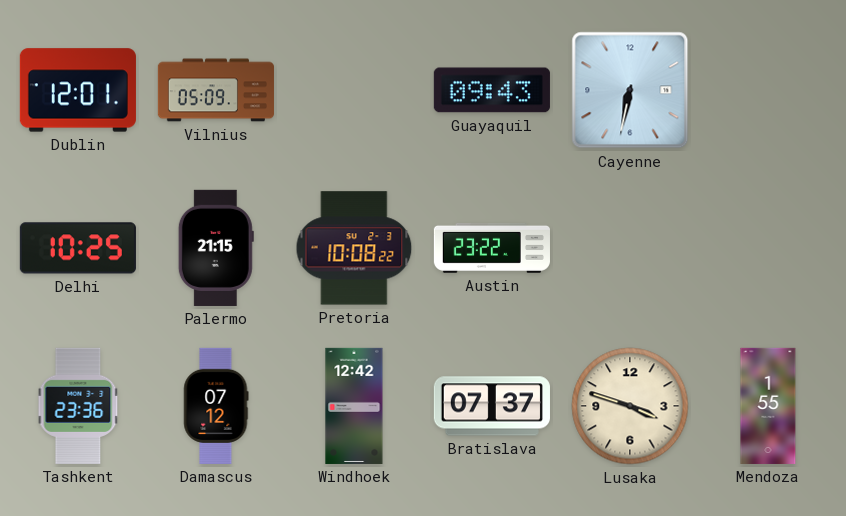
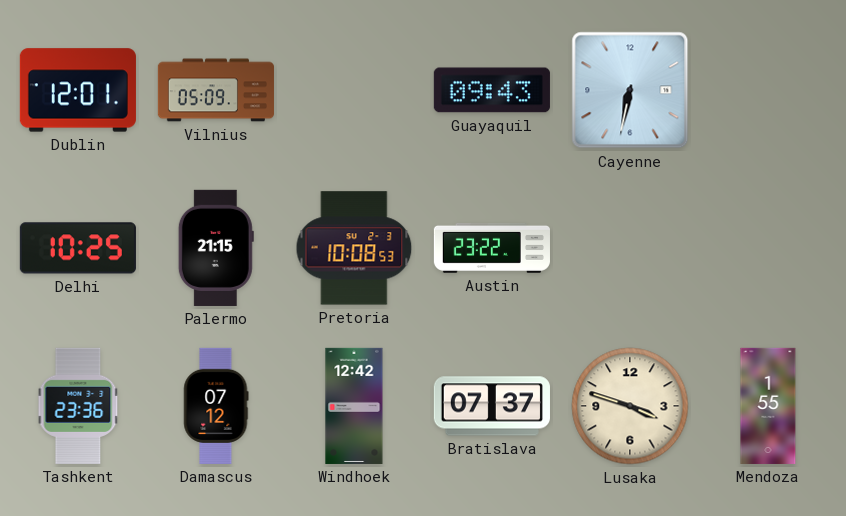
Pretoria: 10:08:22 -> 10:08:53 (354, 248)
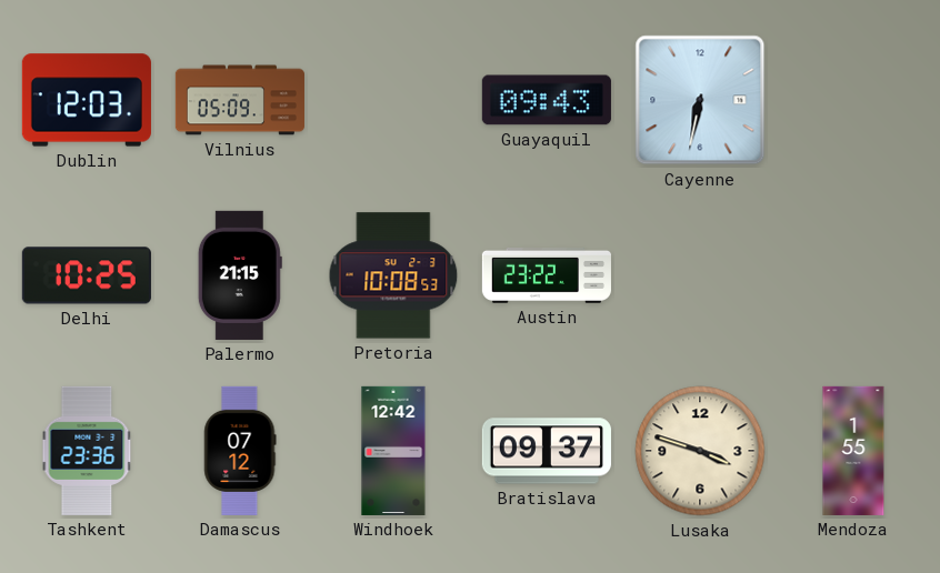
Dublin: 12:01 -> 12:03 (87, 100)
Bratislava: 07:37 -> 09:37 (547, 451)
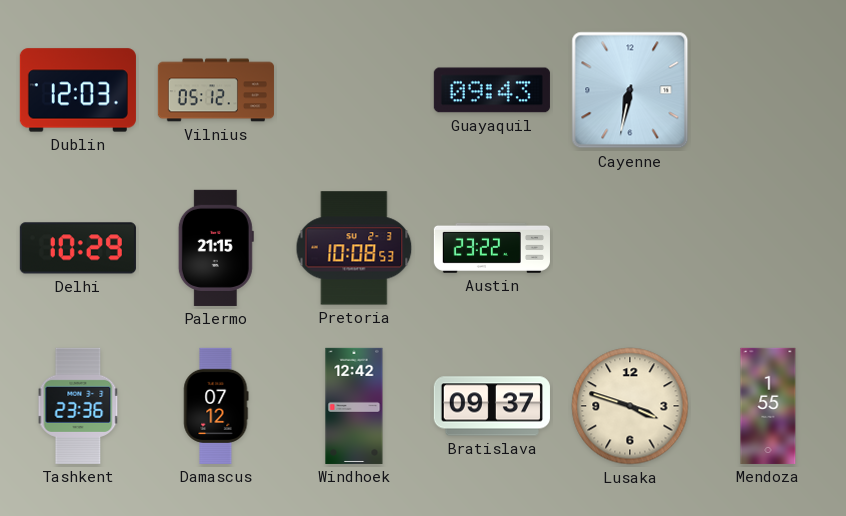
Vilnius: 05:09 -> 05:12 (216, 90)
Delhi: 10:25 -> 10:29 (78, 248)
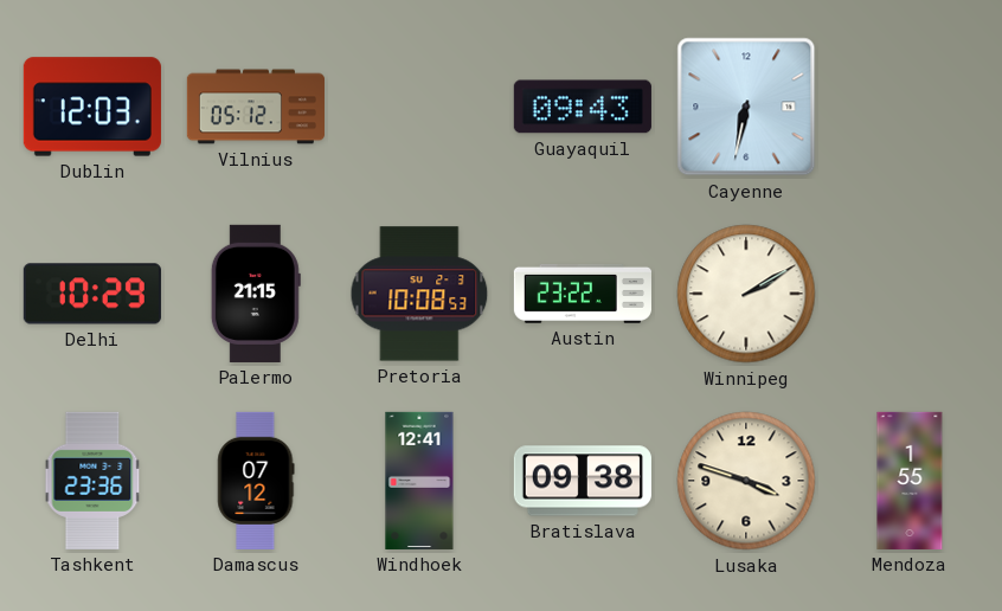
Winnipeg: none -> 2:10 (746, 294)
Windhoek: 12:42 -> 12:41 (419, 481)
Bratislava: 09:37 -> 09:38 (583, 481)
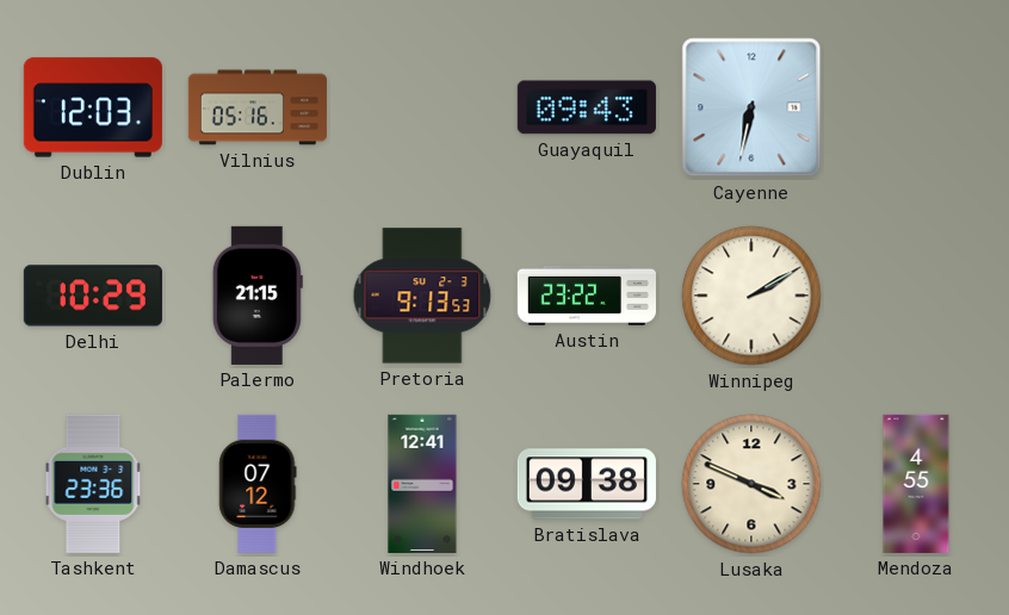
Vilnius: 05:12 -> 05:16 (258, 107)
Pretoria: 10:08 -> 9:13 (422, 296)
Lusaka: 3:48 -> 3:49 (751, 484)
Mendoza: 1:55 -> 4:55 (916, 484)
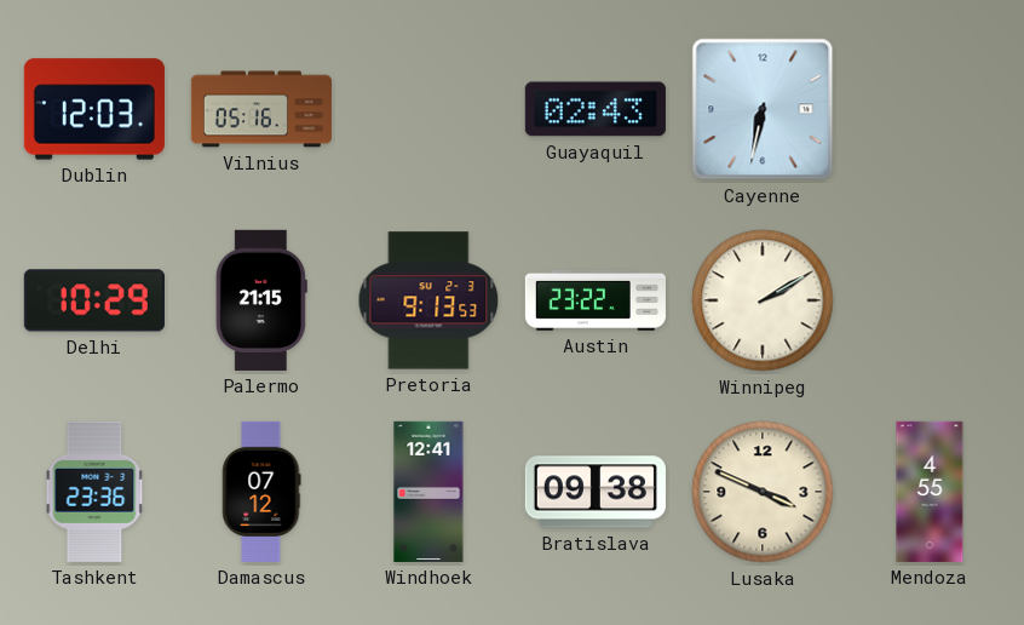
Guayaquil: 09:43 -> 02:43 (596, 109)
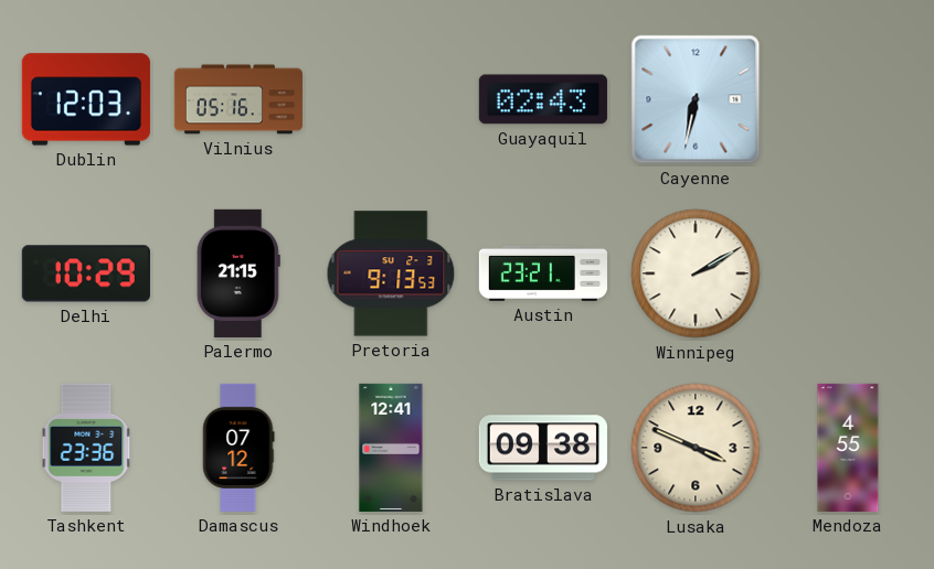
Austin: 23:22 -> 23:21 (543, 273)
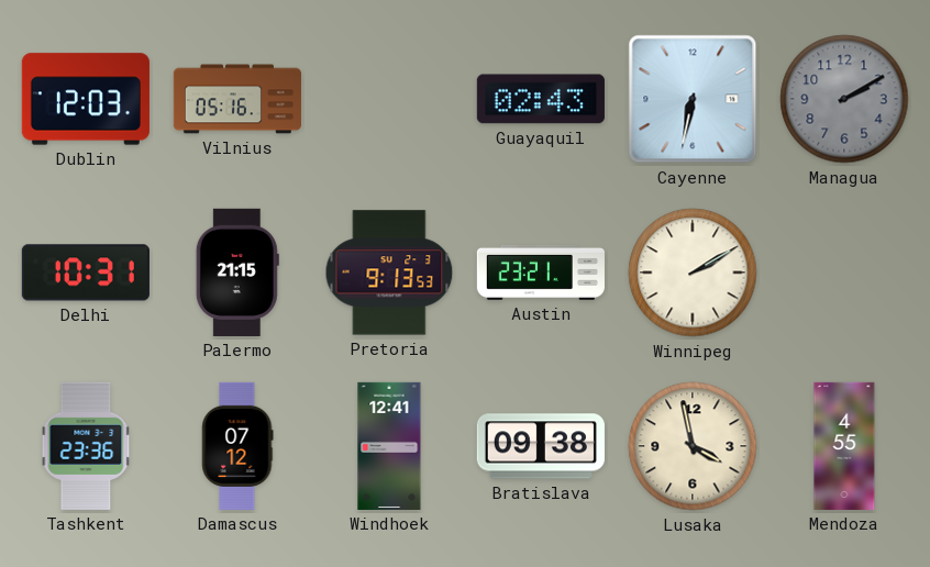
Managua: none -> 2:10 (844, 99)
Delhi: 10:29 -> 10:31 (86, 273)
Lusaka: 3:49 -> 3:58 (693, 446)
